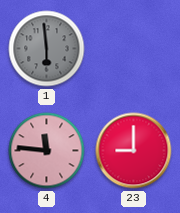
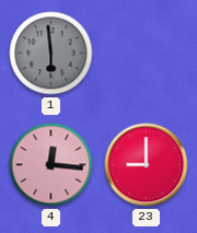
4: 11:46 -> 12:16 (51, 165)
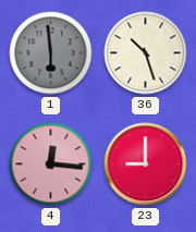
36: none -> 10:27 (146, 53)
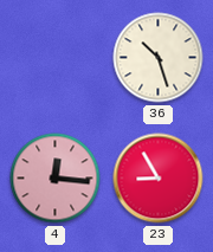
1: 5:59 -> none (51, 53)
23: 9:00 -> 8:55 (159, 179)
